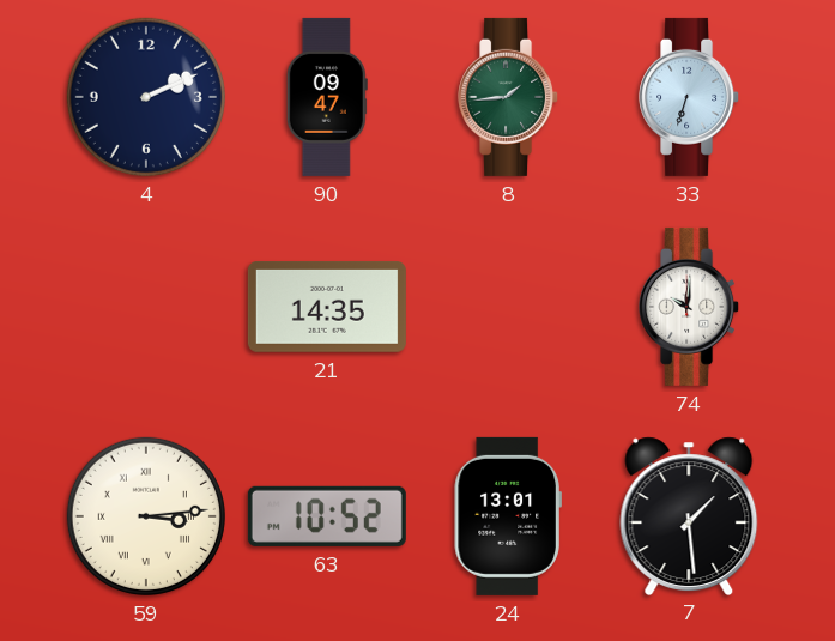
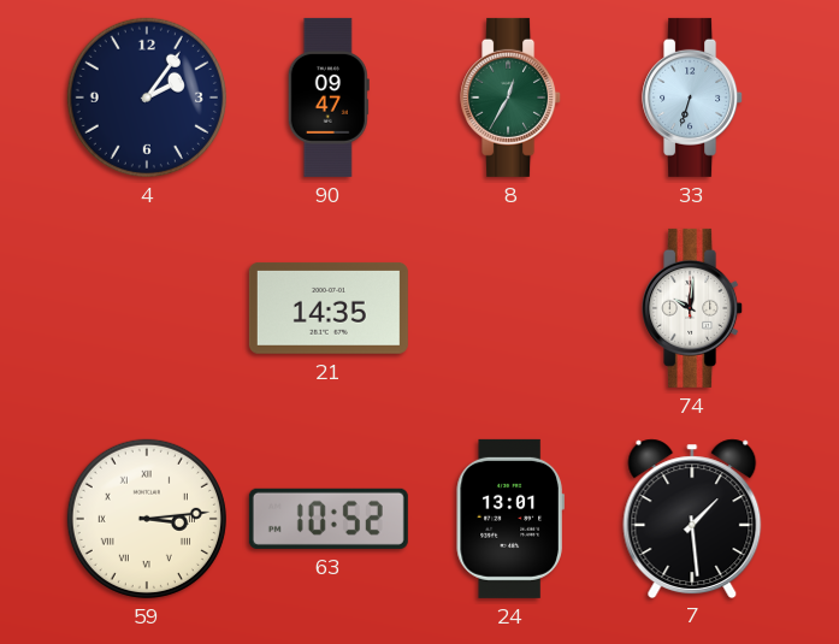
4: 2:11 -> 2:06 (147, 98)
8: 1:44 -> 12:35 (512, 98)
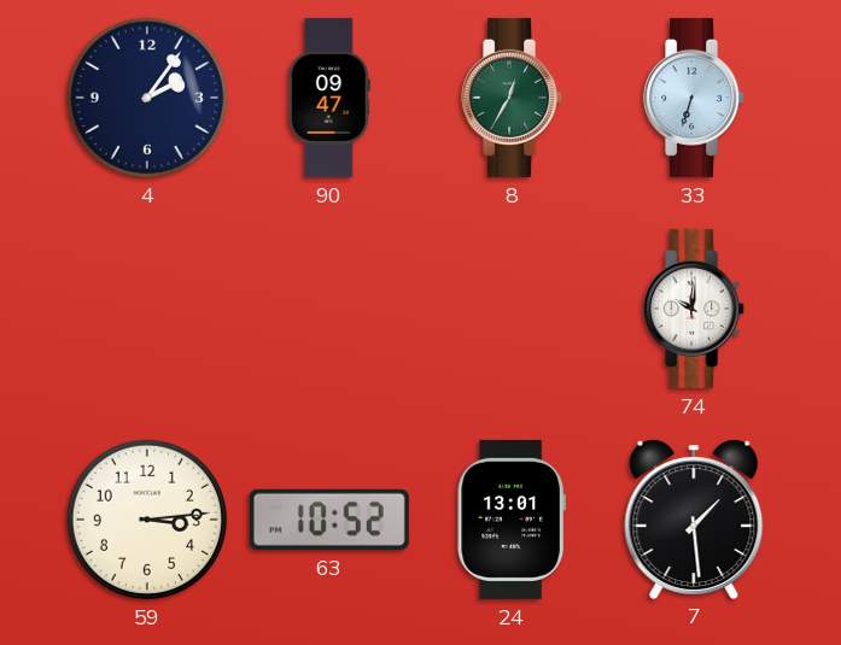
21: 14:35 -> none (329, 308)
59 numerals: Roman -> Arabic (147, 520)
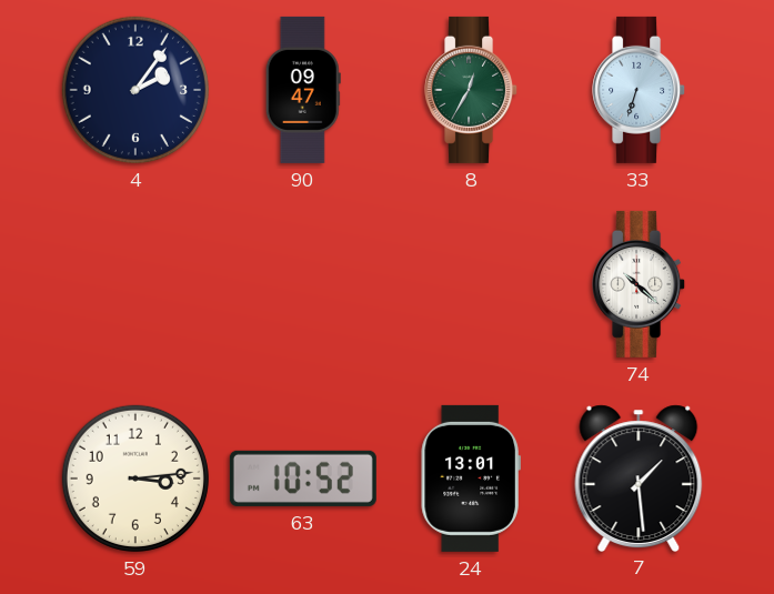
74: 10:01 -> 10:22 (640, 284)
